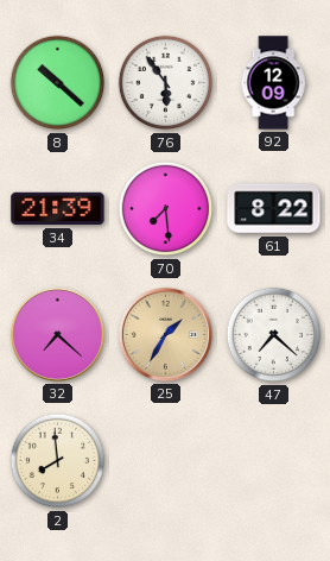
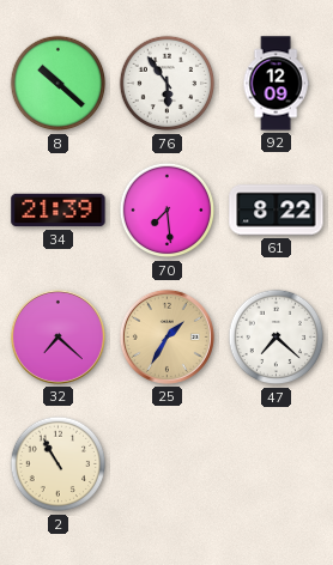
2: 7:59 -> 10:55 (59, 464)
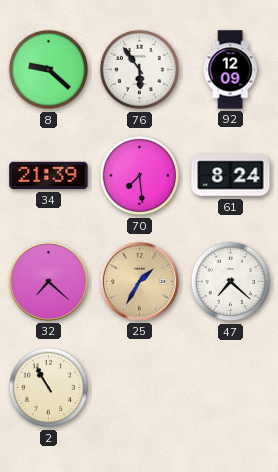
8: 10:22 -> 9:22 (49, 70)
61: 8:22 -> 8:24 (231, 176)
